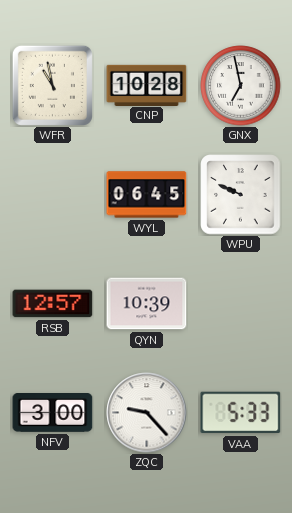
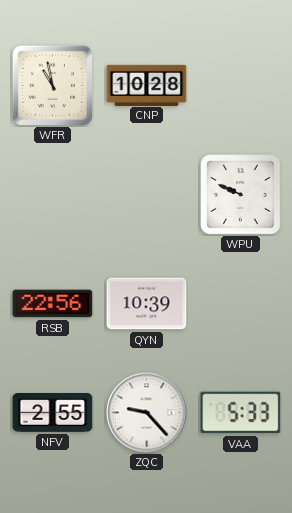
GNX: 6:58 -> none (241, 86)
WYL: 06:45 -> none (147, 195)
RSB: 12:57 -> 22:56 (53, 304)
NFV: 3:00 -> 2:55 (53, 413)
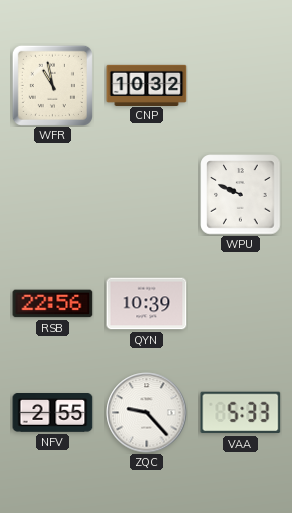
CNP: 10:28 -> 10:32 (147, 85)
